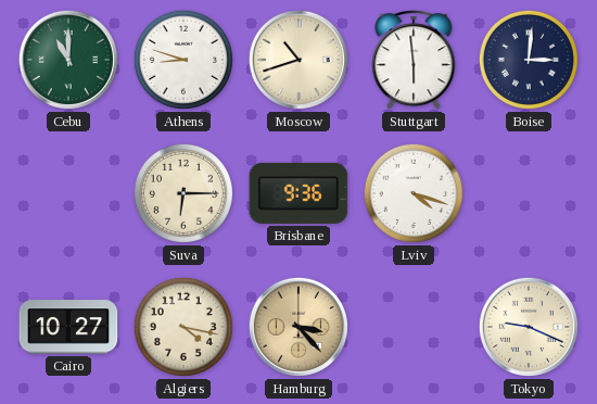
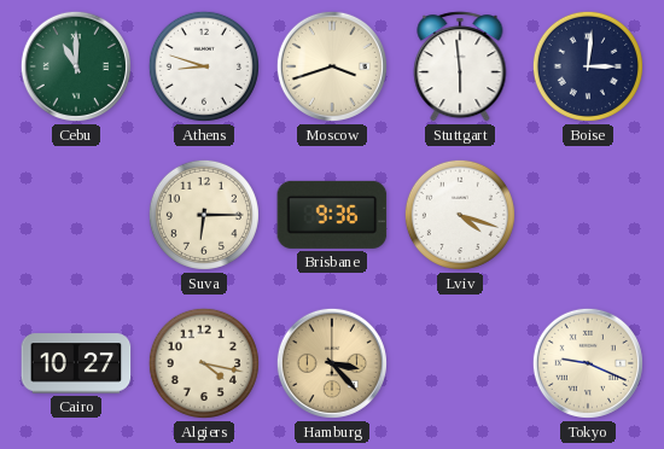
Moscow: 10:42 -> 3:42 (332, 66)
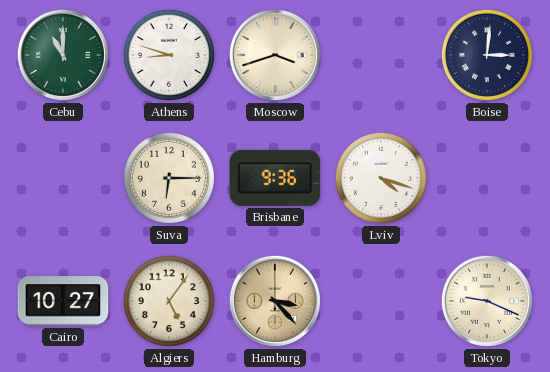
Stuttgart: 5:59 -> none (460, 66)
Algiers: 4:17 -> 5:06 (169, 301)
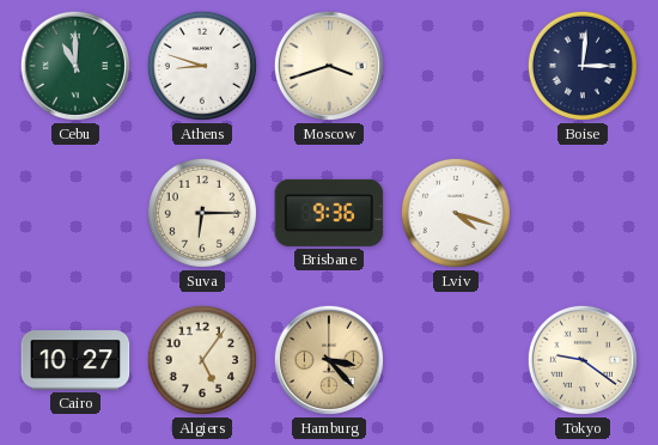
Tokyo: 9:19 -> 9:21 (583, 360)
